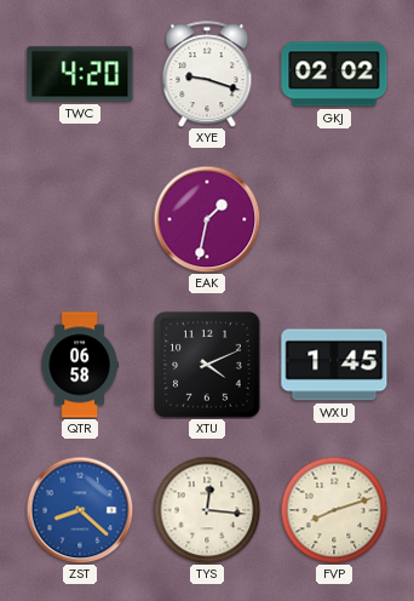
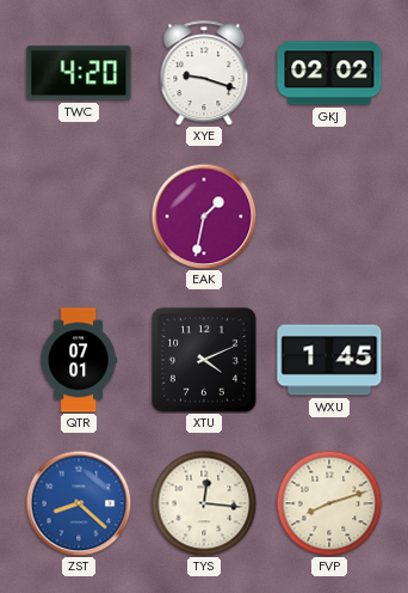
QTR: 06:58 -> 07:01 (79, 360)
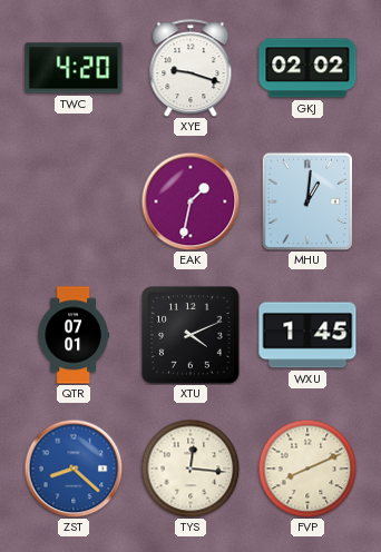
MHU: none -> 1:01 (307, 201)
FVP: 8:12 -> 8:11 (307, 469)
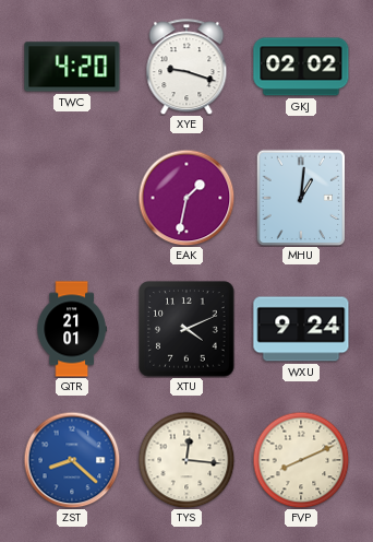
QTR: 07:01 -> 21:01 (72, 329)
WXU: 1:45 -> 9:24 (301, 329)
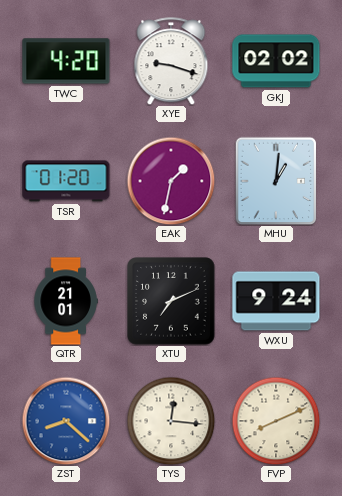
TSR: none -> 01:20 (66, 181)
XTU: 4:11 -> 7:11 (171, 301)
